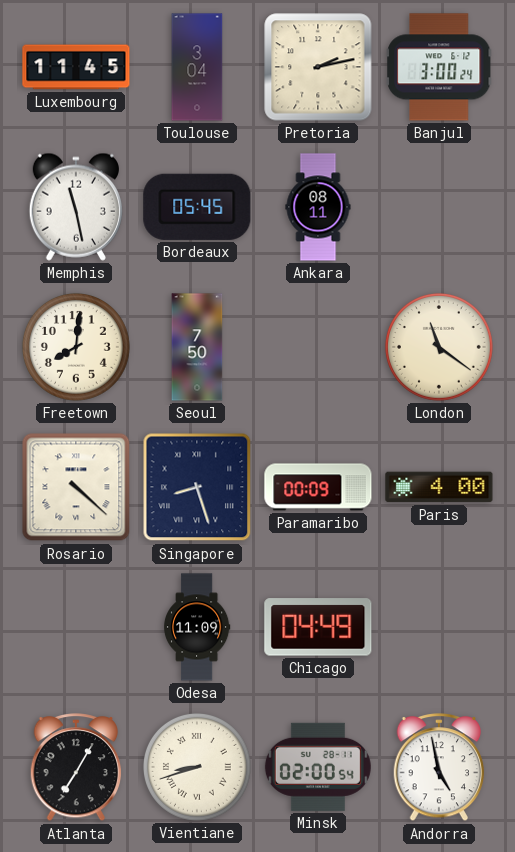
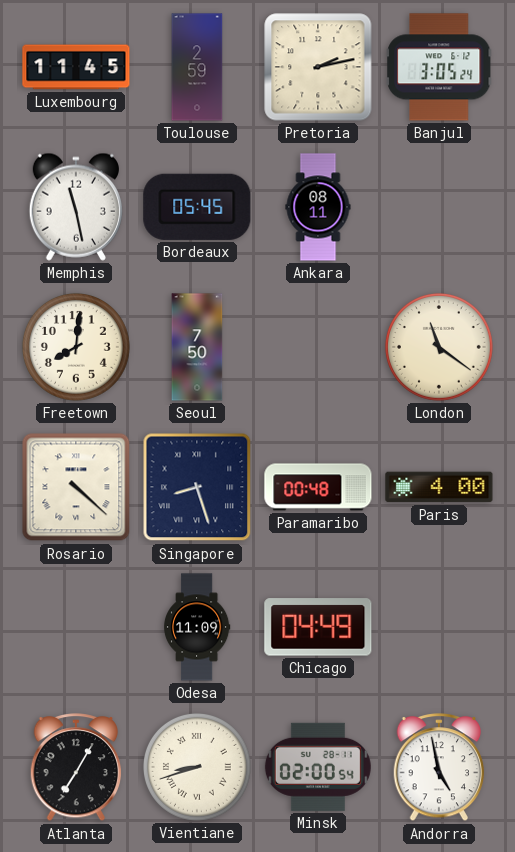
Toulouse: 3:04 -> 2:59 (197, 67)
Banjul: 3:00 -> 3:05 (440, 67)
Paramaribo: 00:09 -> 00:48 (318, 487)
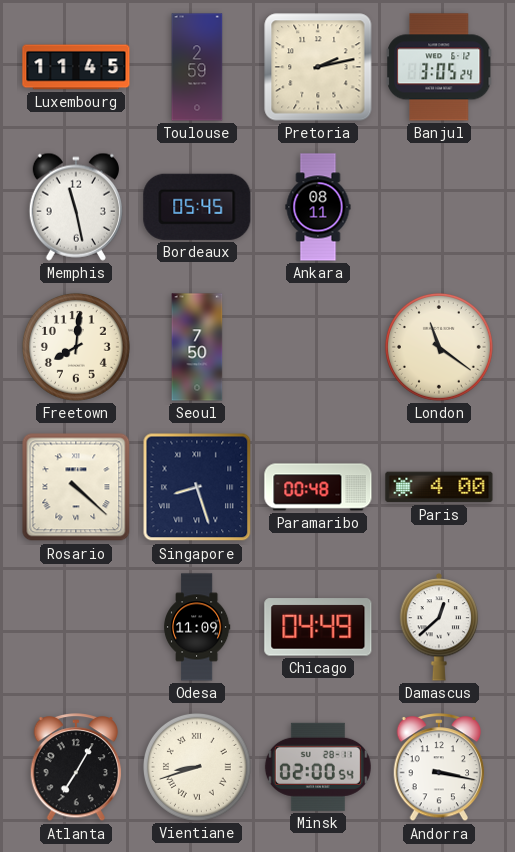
Damascus: none -> 12:38 (439, 627)
Andorra: 4:58 -> 3:17 (439, 768)
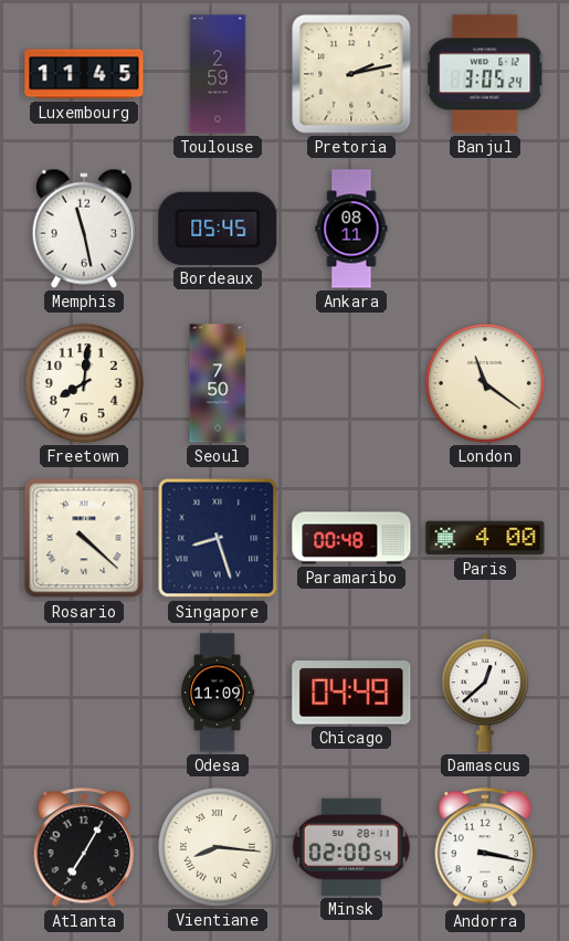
Vientiane: 8:42 -> 8:16 (218, 847)
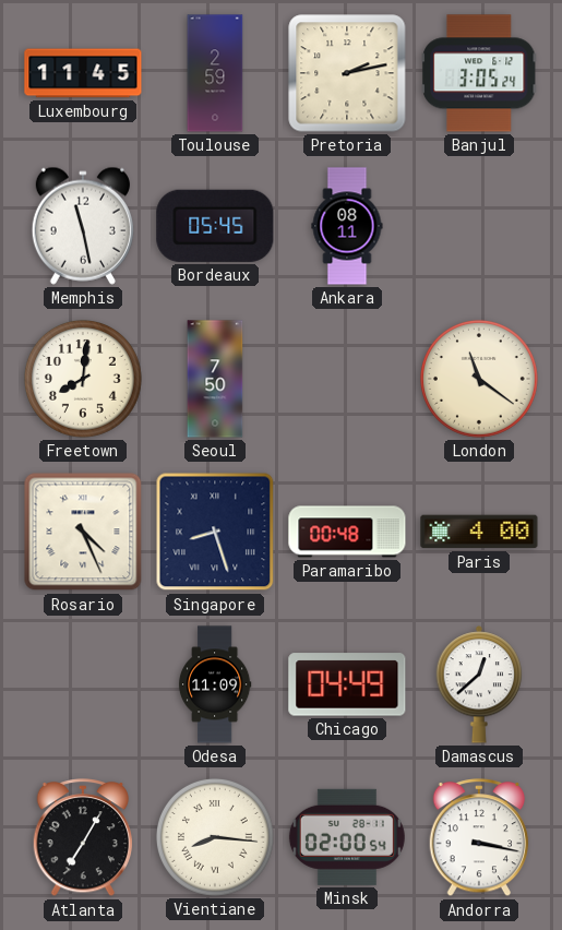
Rosario: 4:22 -> 4:26 (83, 532)
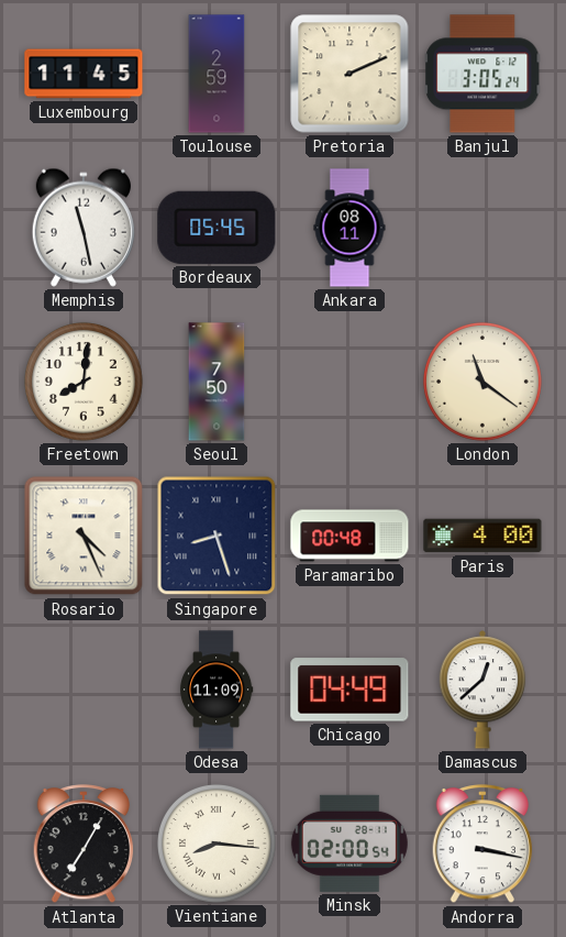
Pretoria: 2:13 -> 2:11 (349, 74)
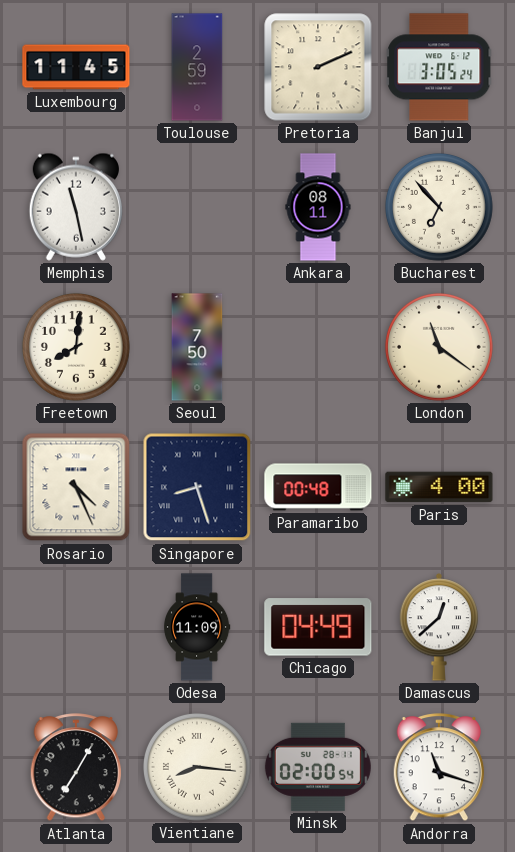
Bordeaux: 05:45 -> none (217, 228)
Bucharest: none -> 6:53 (439, 207)
Andorra: 3:17 -> 11:18 (439, 768)
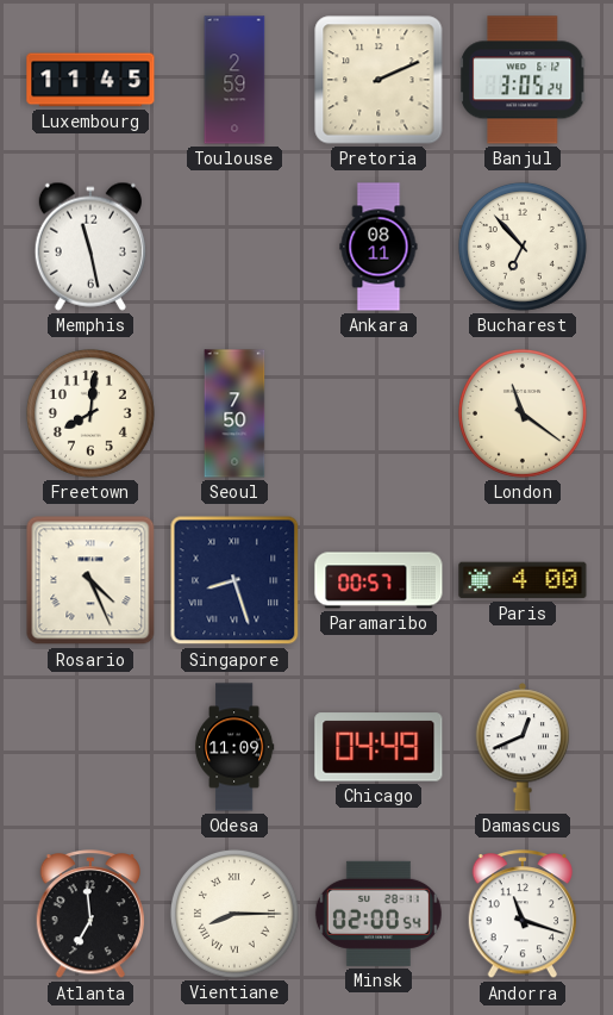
Paramaribo: 00:48 -> 00:57 (379, 580)
Damascus: 12:38 -> 12:41 (523, 747)
Atlanta: 7:05 -> 6:59 (90, 915)
Vientiane: 8:16 -> 8:15 (234, 914)
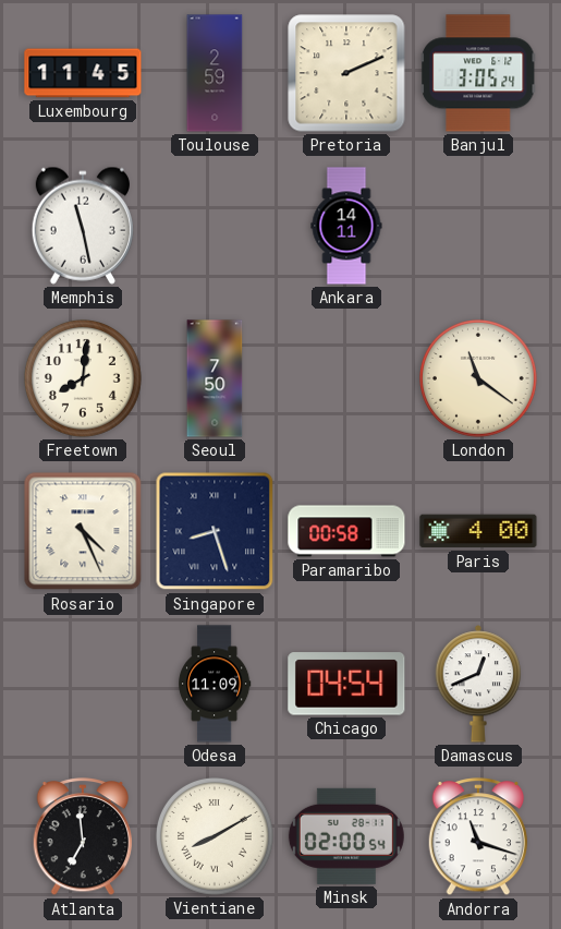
Ankara: 08:11 -> 14:11 (346, 226)
Bucharest: 6:53 -> none (523, 247)
Paramaribo: 00:57 -> 00:58 (346, 531)
Chicago: 04:49 -> 04:54 (346, 684)
Vientiane: 8:15 -> 8:10 (215, 836)
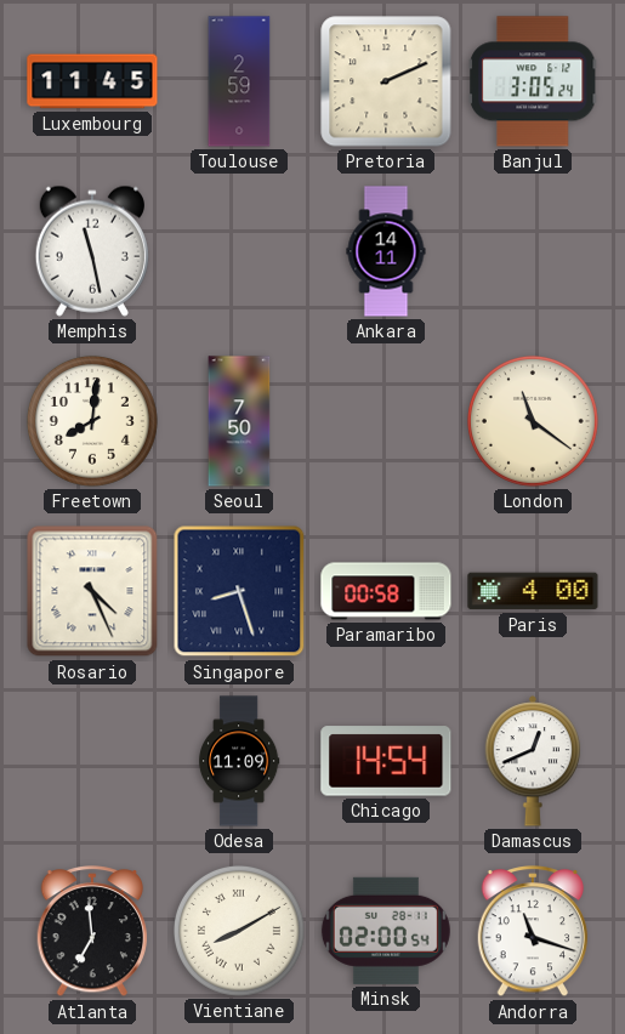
Chicago: 04:54 -> 14:54 (386, 761)
